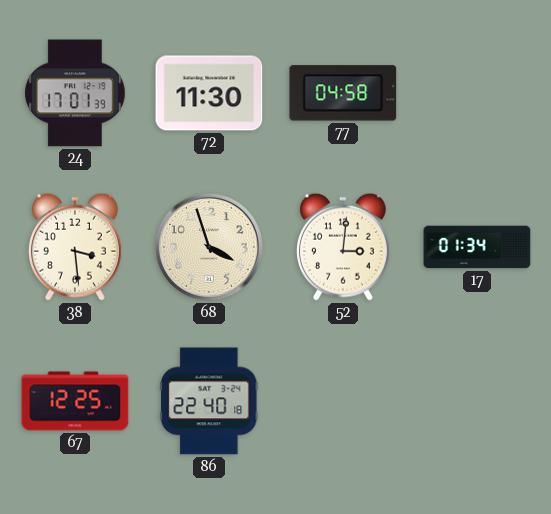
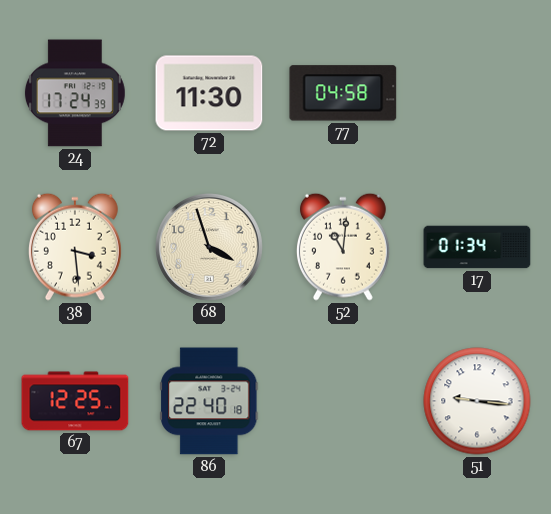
24: 17:01 -> 17:24 (75, 93)
52: 3:01 -> 11:01 (343, 247)
51: none -> 9:16 (477, 401)
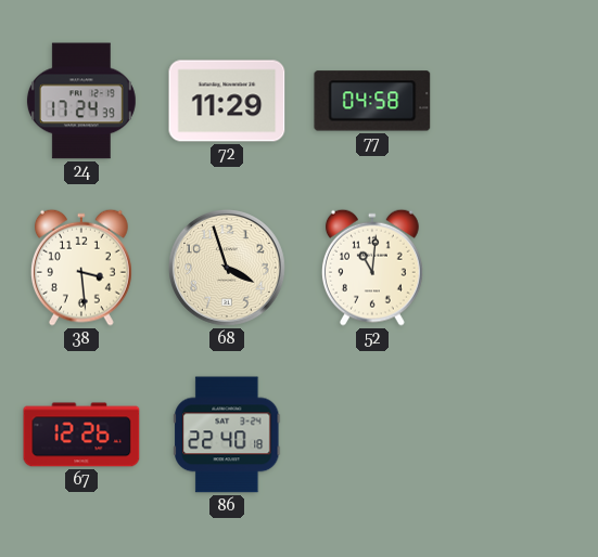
72: 11:30 -> 11:29 (227, 101)
17: 01:34 -> none (477, 247)
67: 12:25 -> 12:26 (81, 435)
51: 9:16 -> none (477, 401)
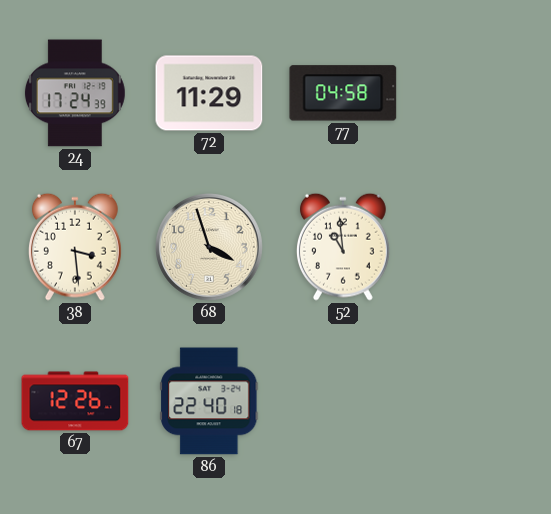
52: 11:01 -> 10:59 (343, 247)
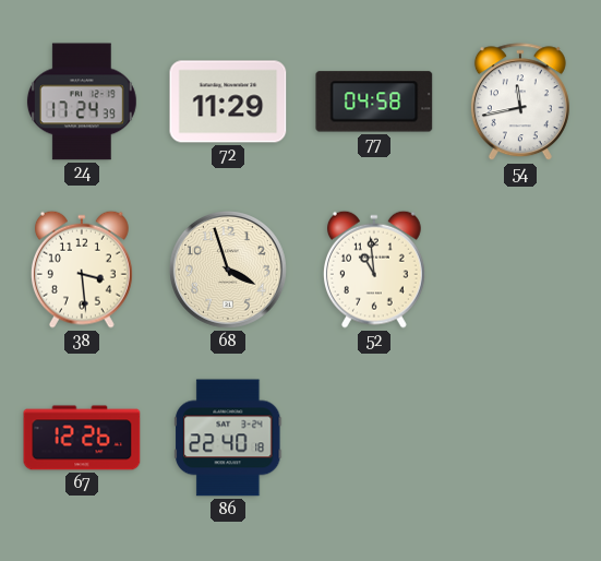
54: none -> 11:43 (520, 103)
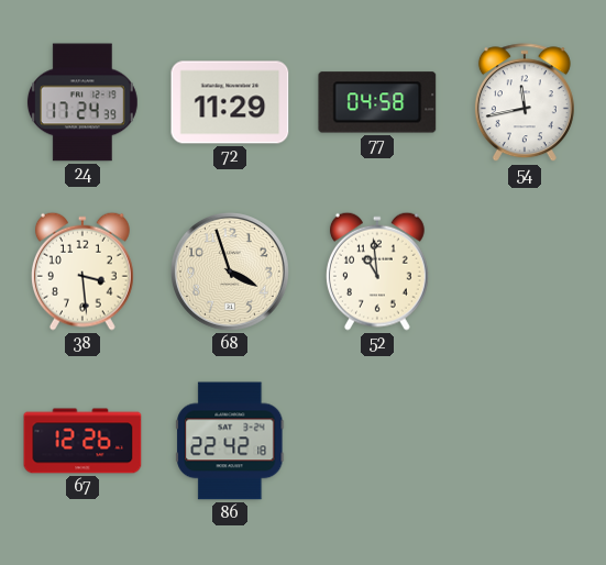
86: 22:40 -> 22:42 (230, 441)
